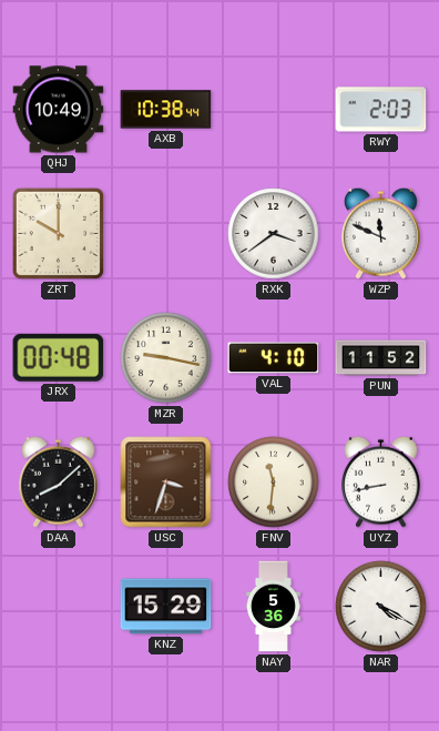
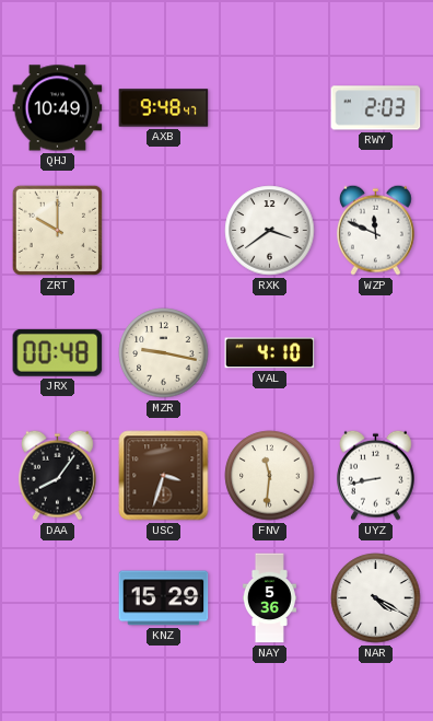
AXB: 10:38 -> 9:48 (164, 108)
PUN: 11:52 -> none (381, 358)
DAA: 8:08 -> 8:06 (58, 475)
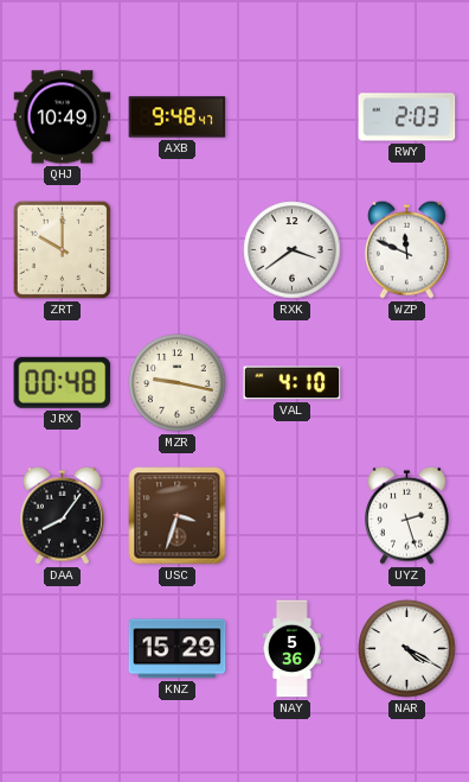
FNV: 11:31 -> none (270, 476)
UYZ: 8:43 -> 2:27 (407, 515)
